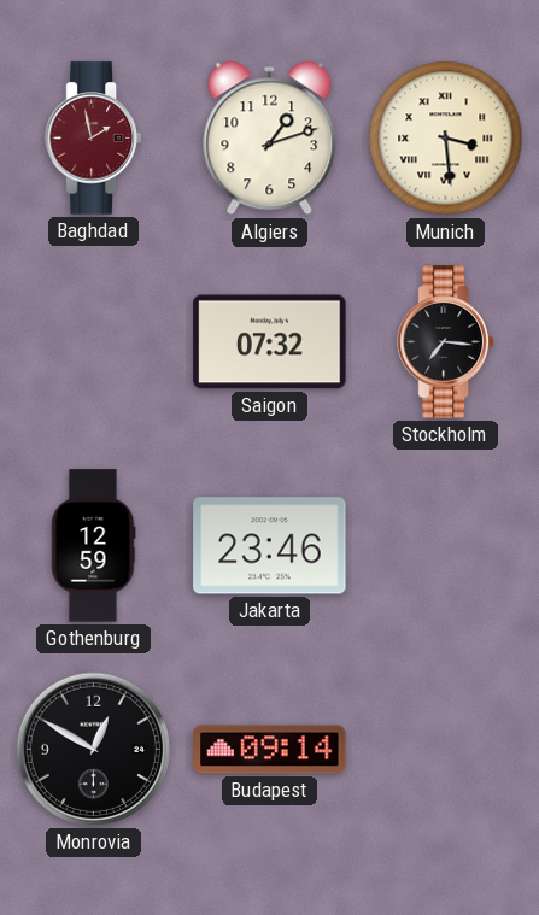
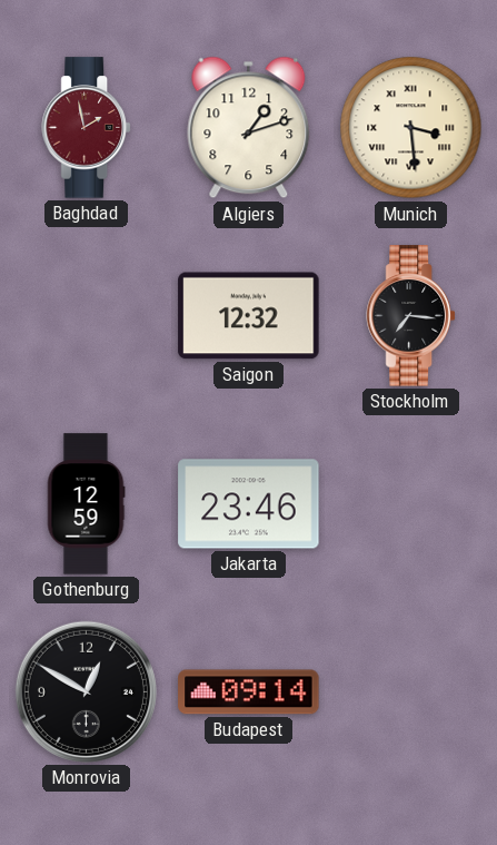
Saigon: 07:32 -> 12:32 (249, 316)
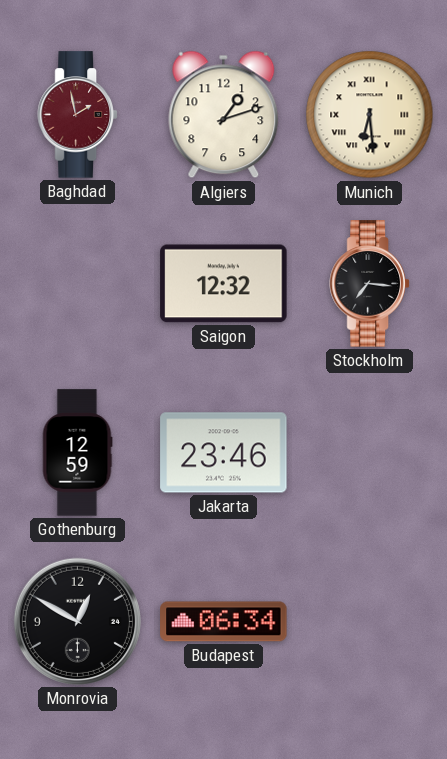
Munich: 3:29 -> 6:29 (370, 115)
Budapest: 09:14 -> 06:34 (224, 622)
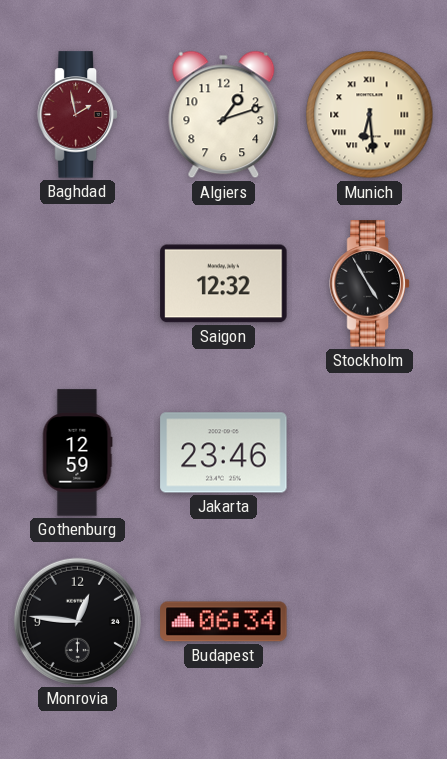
Stockholm: 7:16 -> 4:55 (370, 284)
Monrovia: 12:50 -> 12:46 (77, 621)
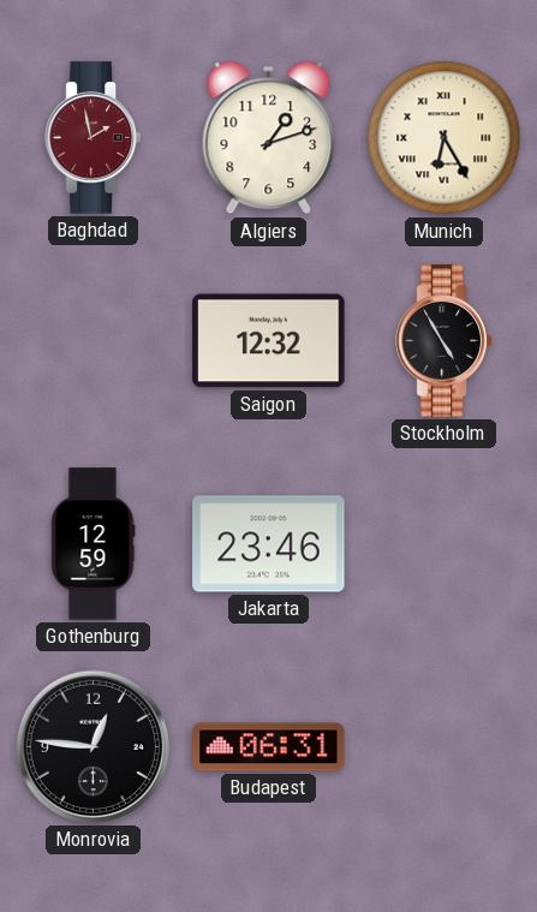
Munich: 6:29 -> 6:25 (444, 138)
Budapest: 06:34 -> 06:31 (269, 747)
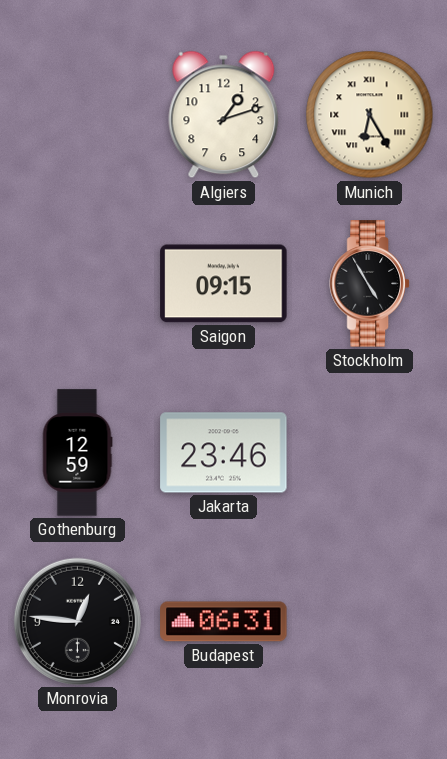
Baghdad: 1:58 -> none (94, 138)
Saigon: 12:32 -> 09:15 (224, 284)
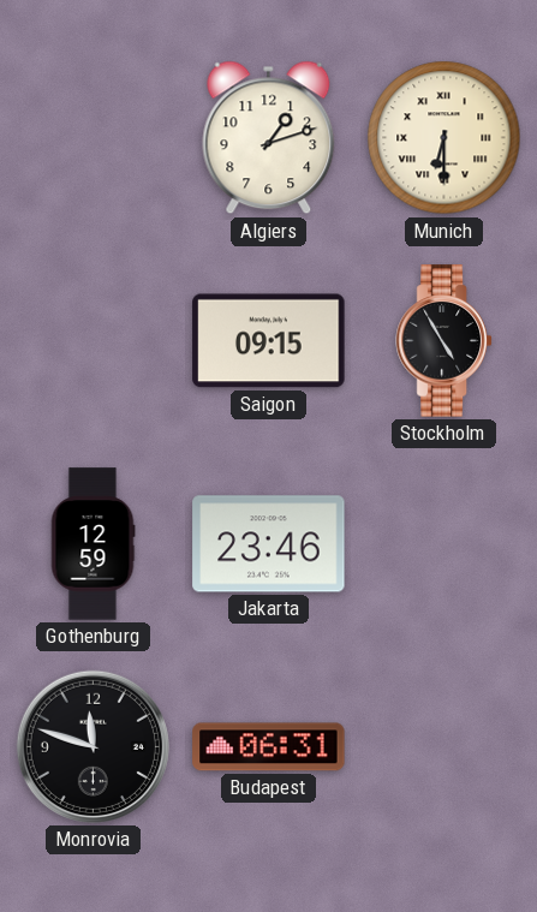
Munich: 6:25 -> 6:30 (444, 138)
Monrovia: 12:46 -> 11:48 (93, 746)
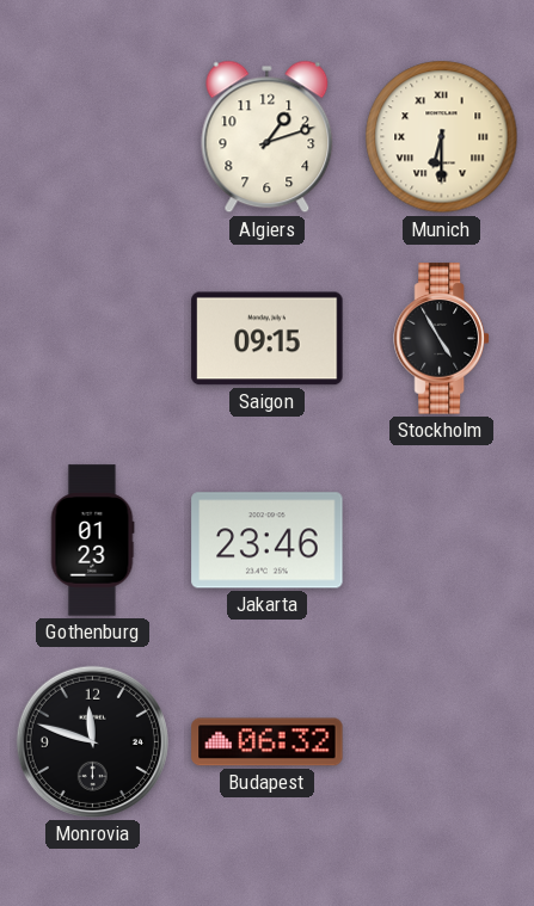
Gothenburg: 12:59 -> 01:23 (92, 541)
Budapest: 06:31 -> 06:32 (268, 742)
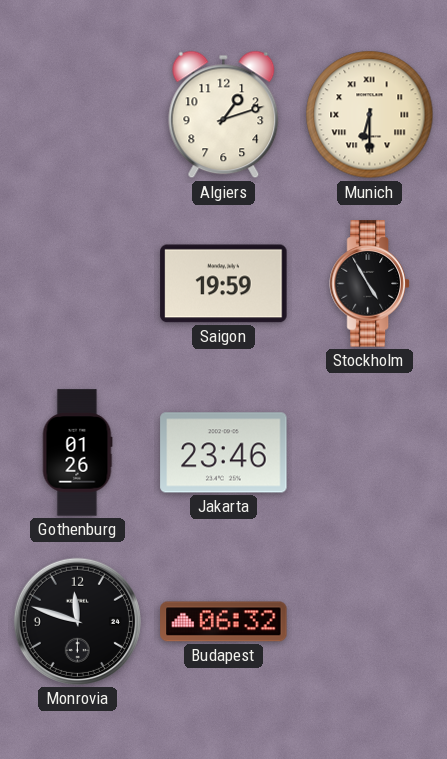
Saigon: 09:15 -> 19:59 (224, 284)
Gothenburg: 01:23 -> 01:26 (77, 453)
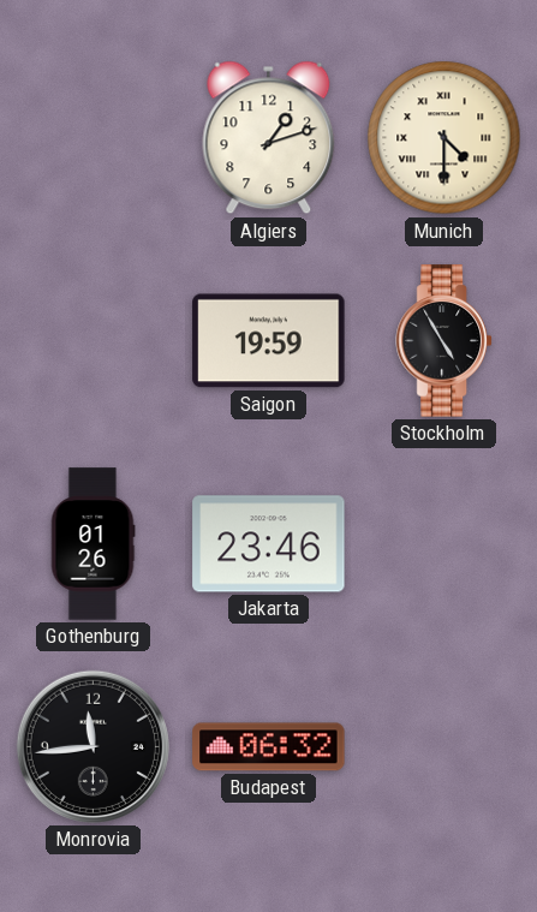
Munich: 6:30 -> 4:30 (444, 138)
Monrovia: 11:48 -> 11:44 (93, 746)
